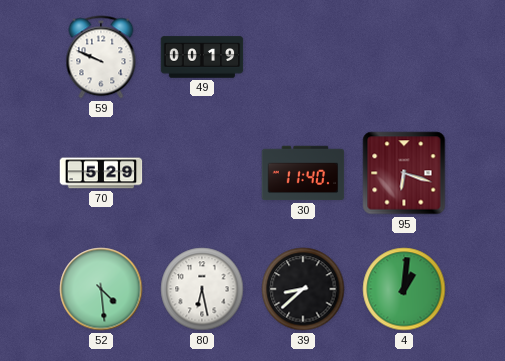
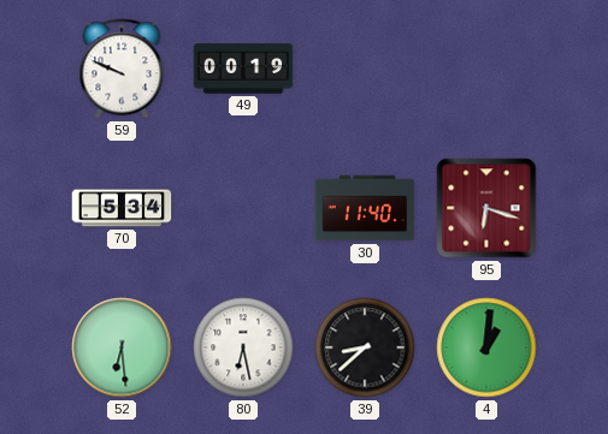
70: 5:29 -> 5:34 (122, 208)
52: 4:29 -> 6:29 (122, 347)
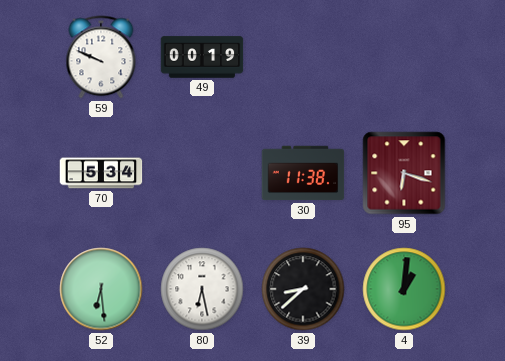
30: 11:40 -> 11:38 (303, 173)
